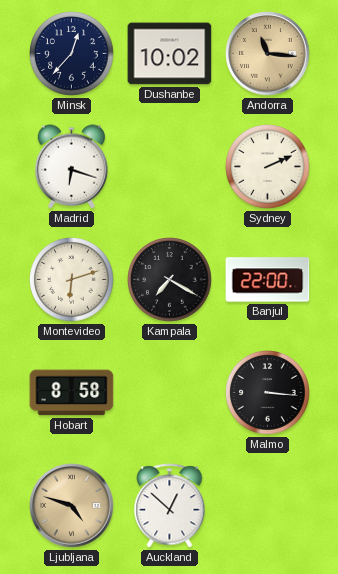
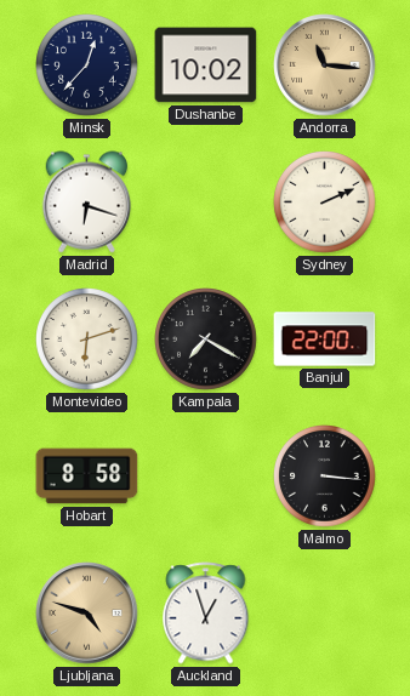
Auckland: 12:52 -> 12:57 (206, 614)
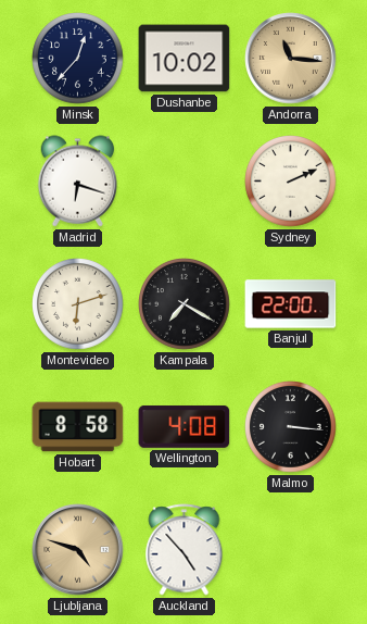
Wellington: none -> 4:08 (185, 426)
Auckland: 12:57 -> 4:53 (185, 550)
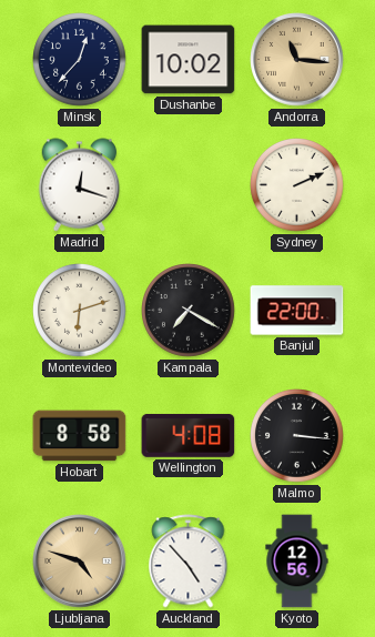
Madrid: 6:18 -> 12:18 (80, 185)
Kyoto: none -> 12:56 (297, 562)
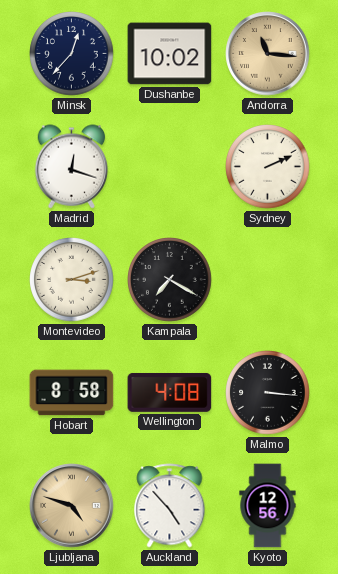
Montevideo: 6:12 -> 3:12 (72, 280)
Banjul: 22:00 -> none (297, 311)
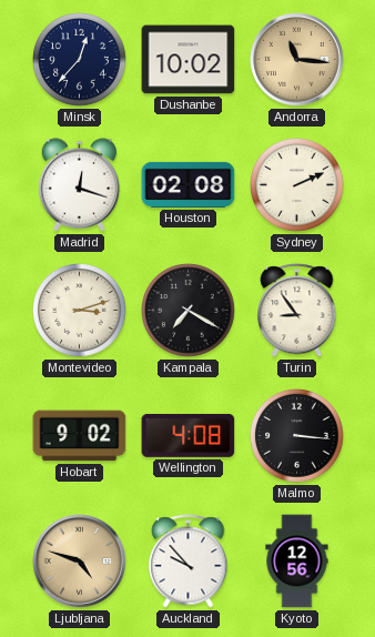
Houston: none -> 02:08 (189, 184)
Turin: none -> 8:54 (297, 311)
Hobart: 8:58 -> 9:02 (80, 436)
Auckland: 4:53 -> 9:53 (189, 562)
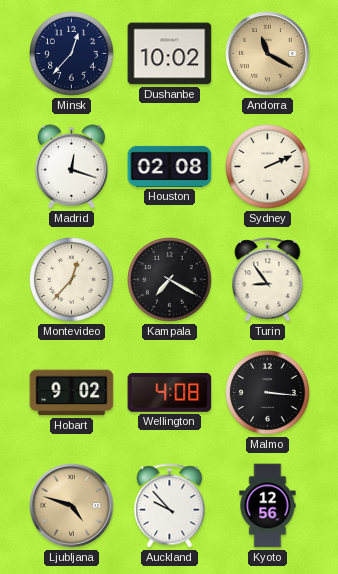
Andorra: 11:16 -> 11:20 (268, 54)
Montevideo: 3:12 -> 12:37 (72, 280)
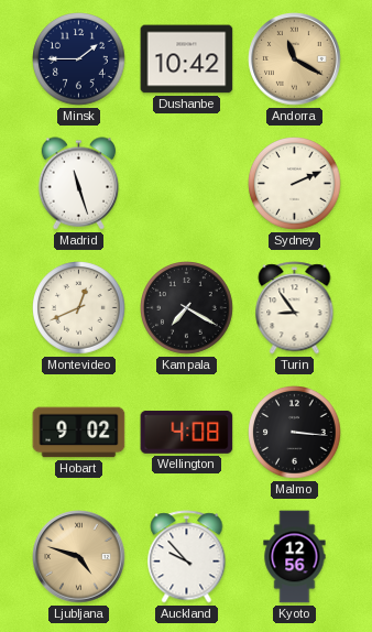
Minsk: 12:37 -> 1:45 (79, 59)
Dushanbe: 10:02 -> 10:42 (187, 59)
Madrid: 12:18 -> 11:27 (79, 184)
Houston: 02:08 -> none (170, 166)
Montevideo: 12:37 -> 12:41 (79, 308)
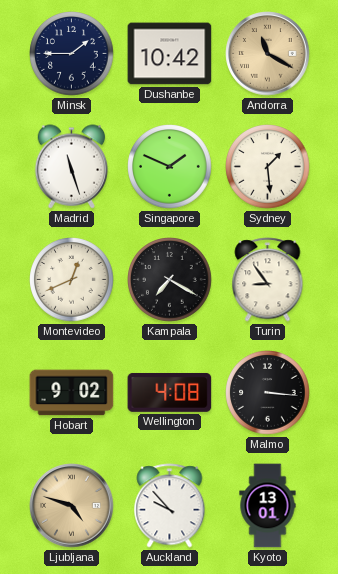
Singapore: none -> 1:49 (170, 167)
Sydney: 2:11 -> 1:29 (268, 167)
Kyoto: 12:56 -> 13:01 (268, 506)
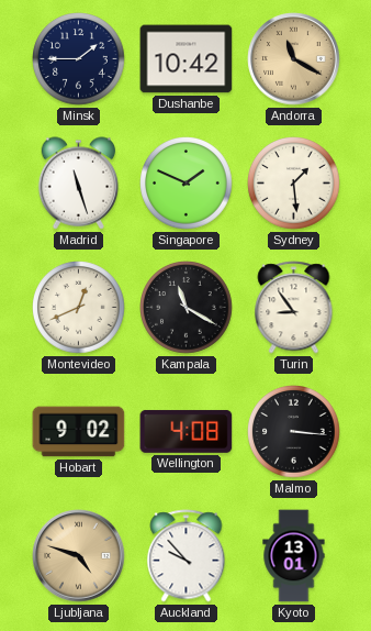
Kampala: 7:20 -> 11:20 (187, 308)
